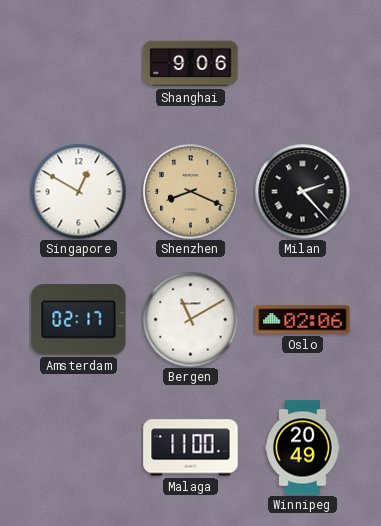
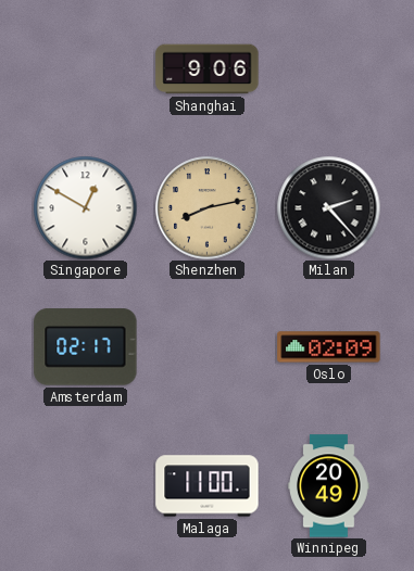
Shenzhen: 8:19 -> 8:13 (208, 208)
Bergen: 11:10 -> none (190, 319)
Oslo: 02:06 -> 02:09 (329, 347)
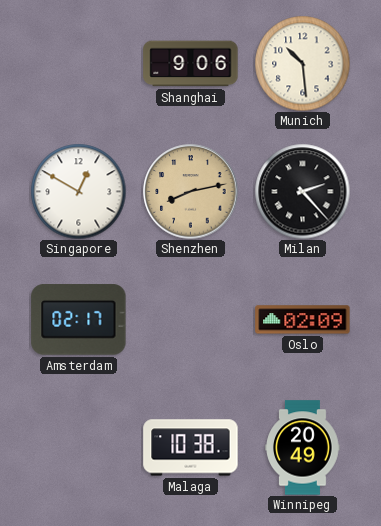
Munich: none -> 10:29 (302, 63)
Malaga: 11:00 -> 10:38 (191, 448)
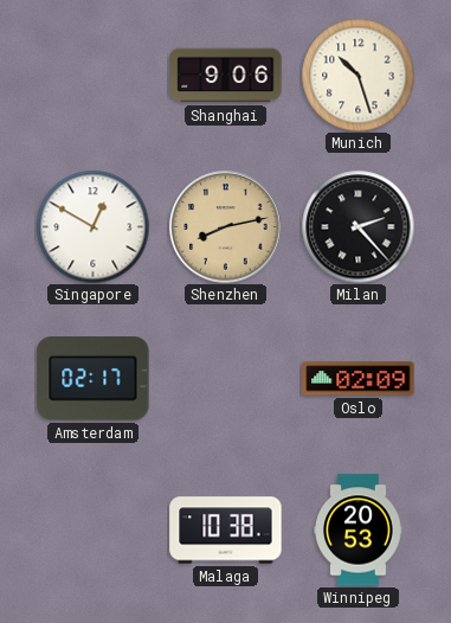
Munich: 10:29 -> 10:27 (357, 75)
Winnipeg: 20:49 -> 20:53 (359, 531)
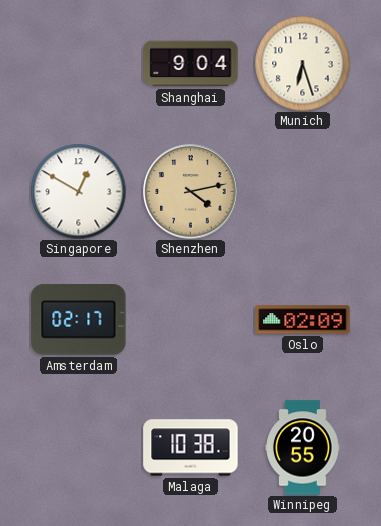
Shanghai: 9:06 -> 9:04 (191, 64)
Munich: 10:27 -> 6:27 (302, 63)
Shenzhen: 8:13 -> 4:13 (191, 192)
Milan: 2:23 -> none (357, 226)
Winnipeg: 20:53 -> 20:55 (303, 448)
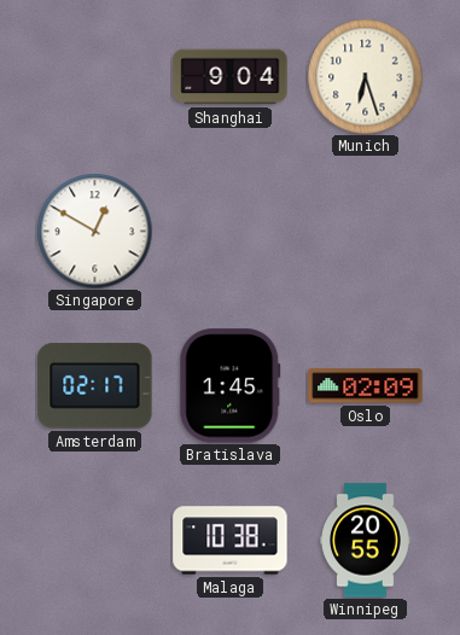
Shenzhen: 4:13 -> none (191, 192)
Bratislava: none -> 1:45 (231, 386)
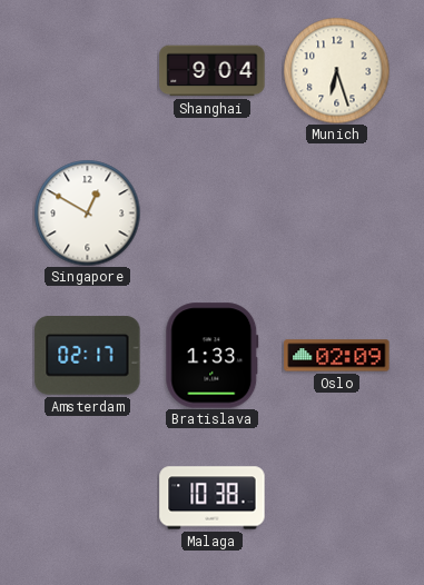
Bratislava: 1:45 -> 1:33 (213, 356)
Winnipeg: 20:55 -> none (366, 541)
